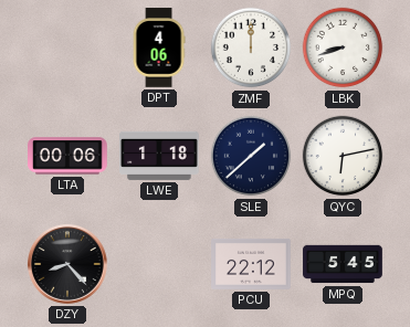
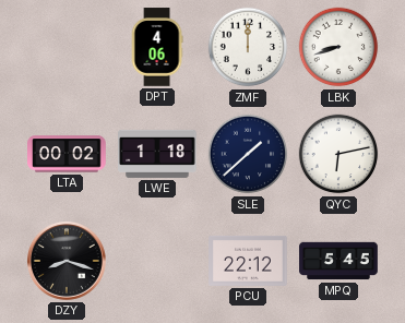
LTA: 00:06 -> 00:02 (68, 154)
DZY: 8:23 -> 8:18 (67, 261)
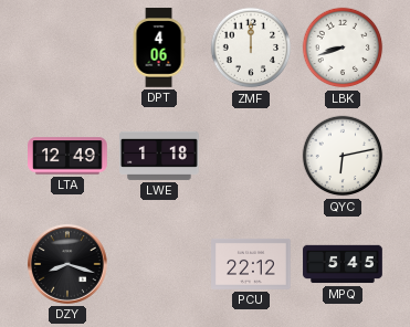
LTA: 00:02 -> 12:49 (69, 156)
SLE: 1:38 -> none (248, 154)
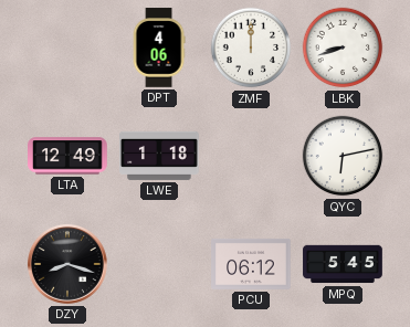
PCU: 22:12 -> 06:12 (251, 264)
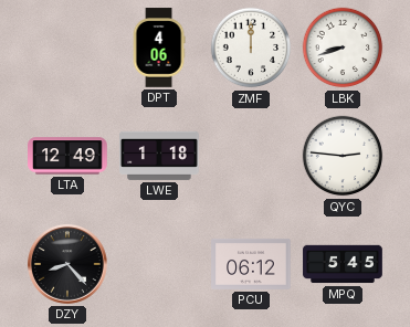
QYC: 6:13 -> 2:46 (343, 156)
DZY: 8:18 -> 8:23 (67, 264)
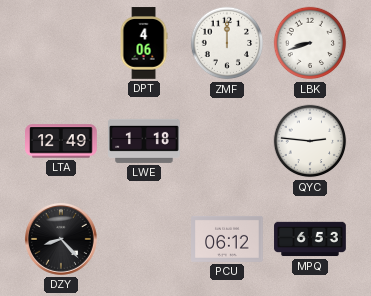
MPQ: 5:45 -> 6:53 (310, 239)
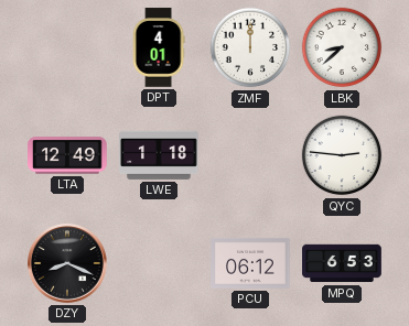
DPT: 4:06 -> 4:01 (159, 47)
LBK: 8:42 -> 8:38 (342, 47)
DZY: 8:23 -> 8:19 (67, 263)
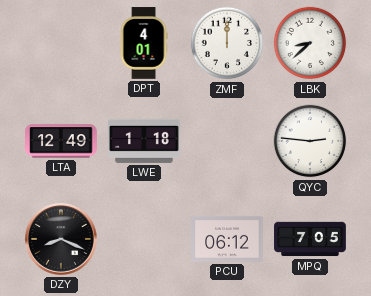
MPQ: 6:53 -> 7:05 (310, 239)
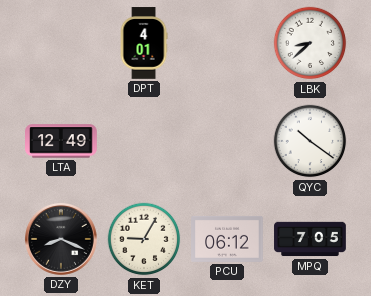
ZMF: 12:00 -> none (227, 43)
LWE: 1:18 -> none (145, 141)
QYC: 2:46 -> 10:21 (310, 141)
KET: none -> 9:05 (144, 239)
